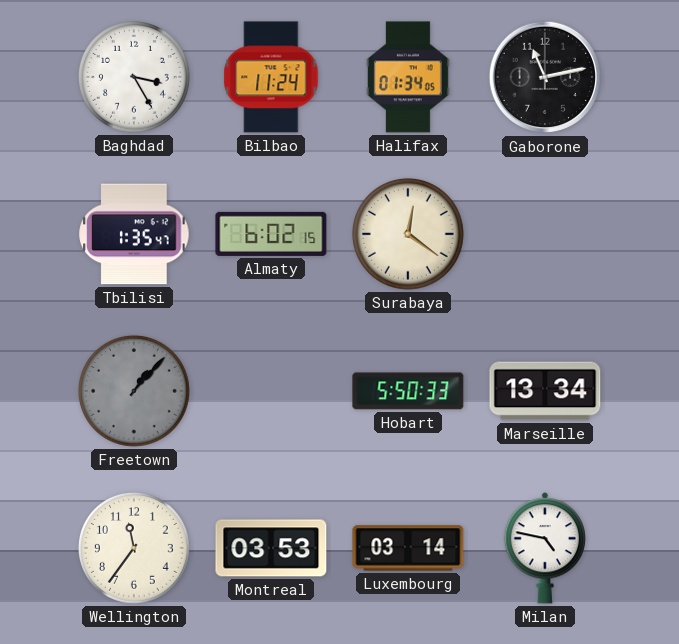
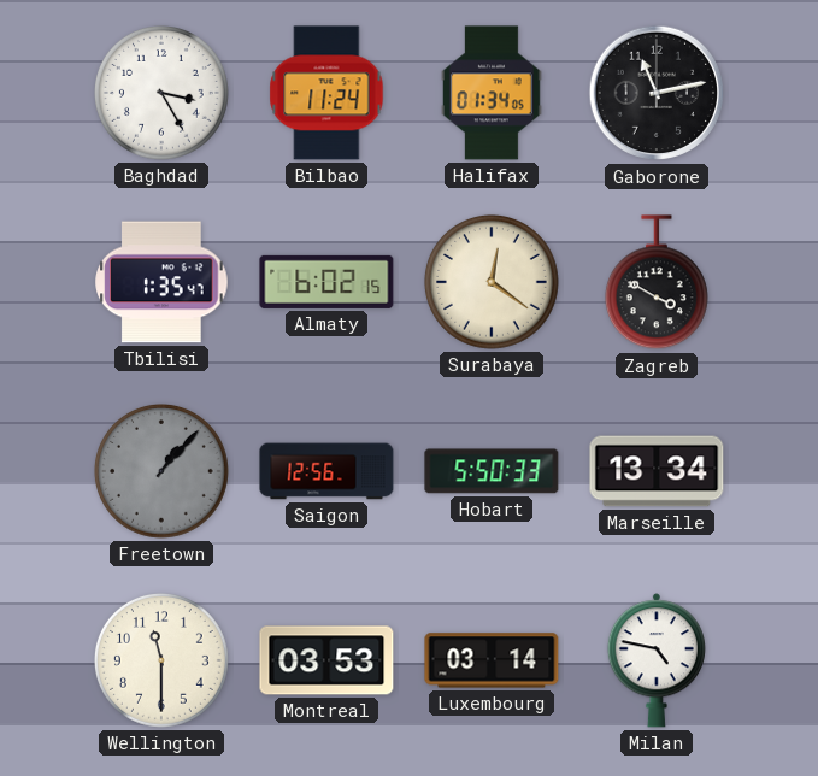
Zagreb: none -> 3:50 (657, 283)
Saigon: none -> 12:56 (326, 471)
Wellington: 11:36 -> 11:30 (161, 660)
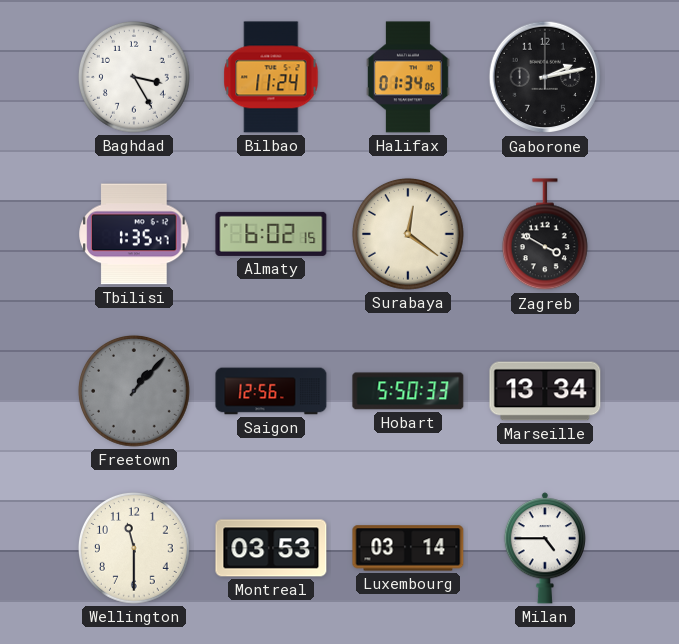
Gaborone: 11:13 -> 2:13 (545, 77)
Milan: 4:47 -> 4:45 (545, 548)
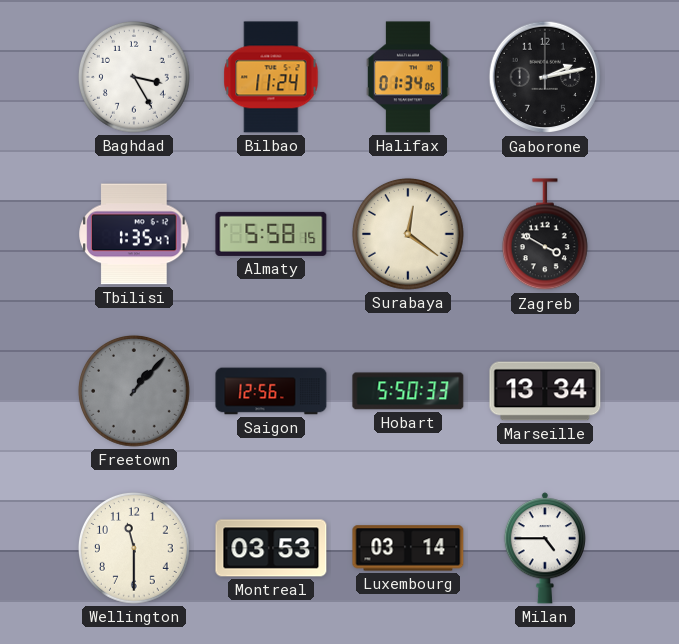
Almaty: 6:02 -> 5:58 (271, 234)
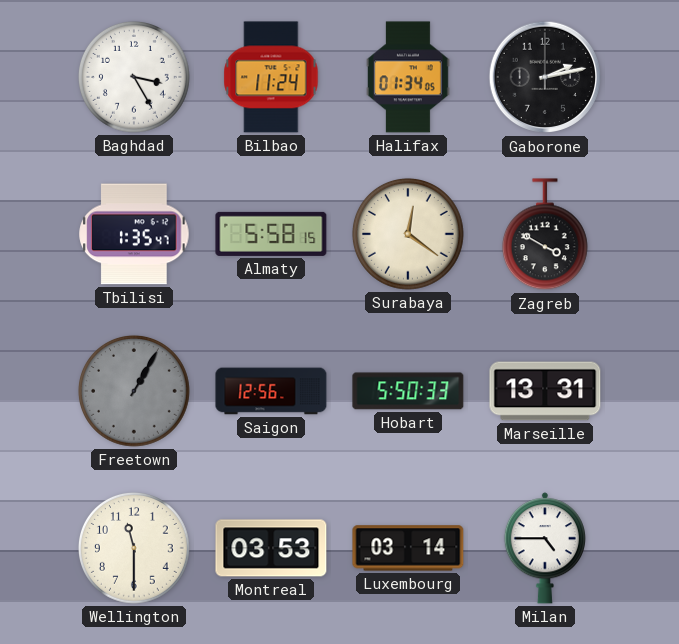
Freetown: 1:07 -> 1:05 (134, 391)
Marseille: 13:34 -> 13:31 (545, 391)
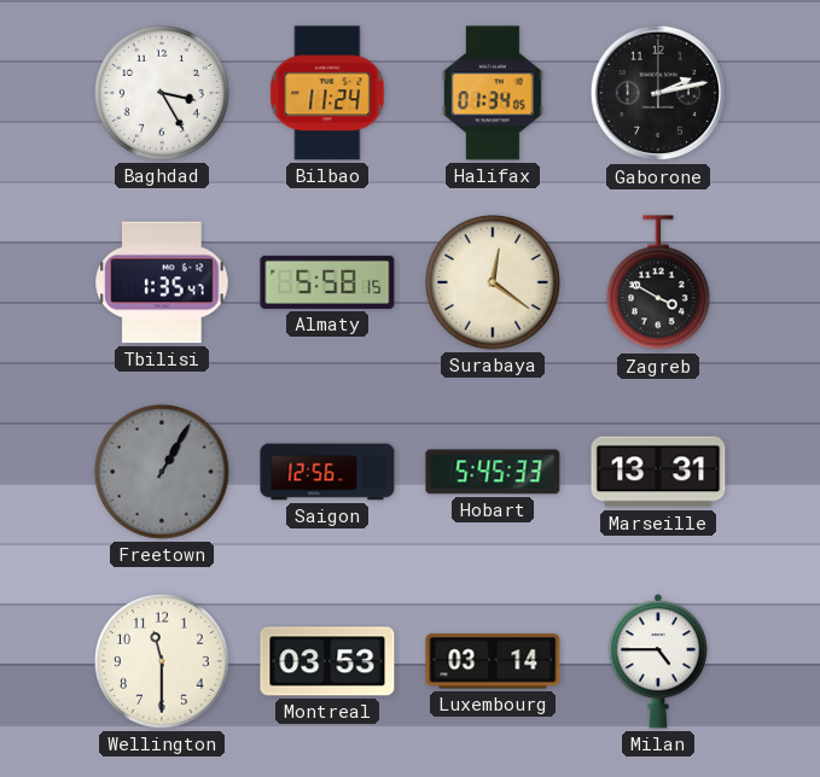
Hobart: 5:50 -> 5:45 (493, 472)
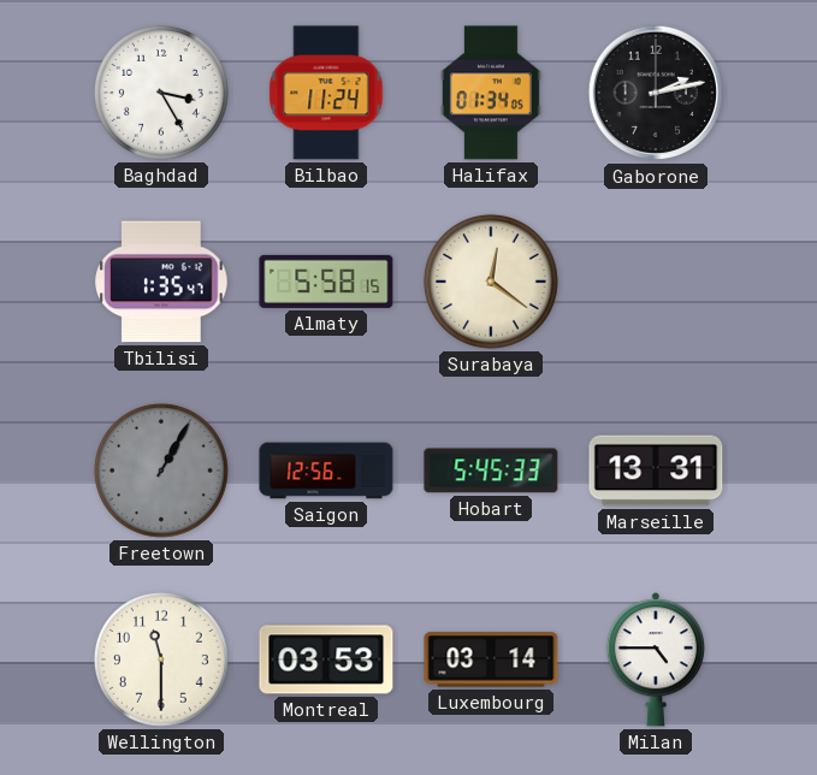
Zagreb: 3:50 -> none (658, 284)
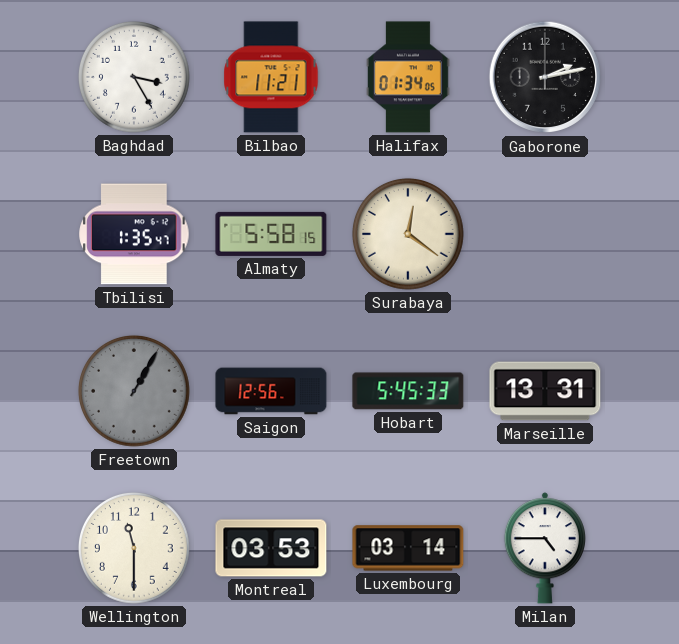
Bilbao: 11:24 -> 11:21 (271, 77)
